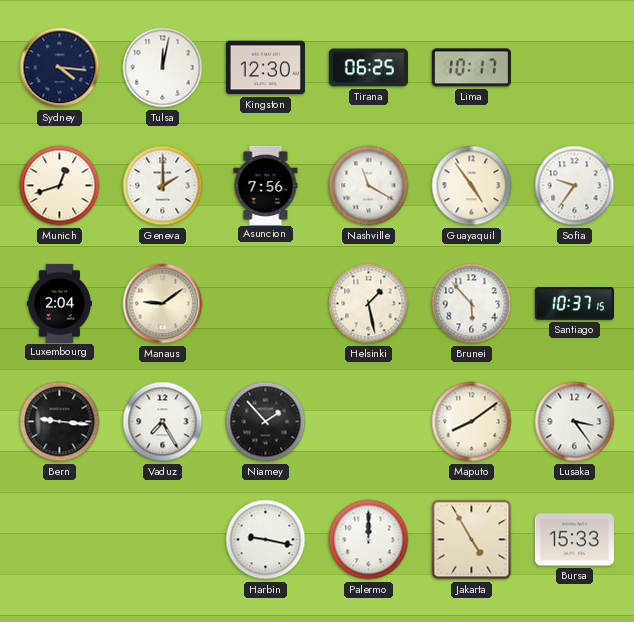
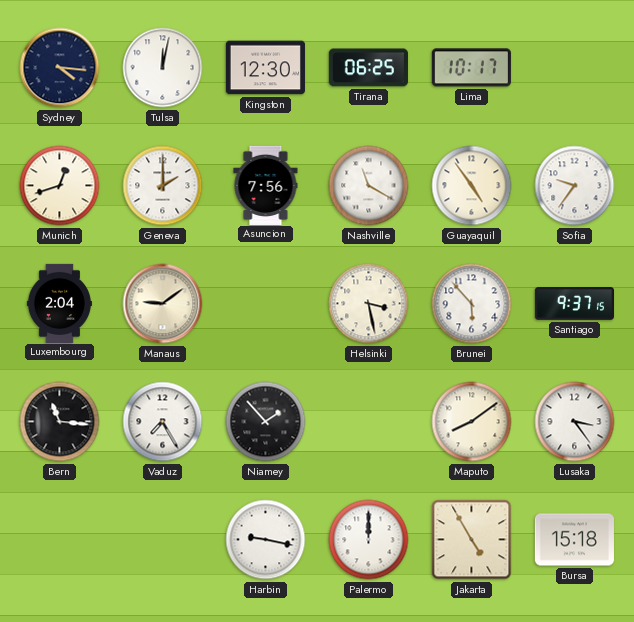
Helsinki: 1:28 -> 3:28 (369, 304)
Santiago: 10:37 -> 9:37 (574, 304)
Bern: 9:16 -> 11:16 (60, 422)
Bursa: 15:33 -> 15:18 (574, 540)
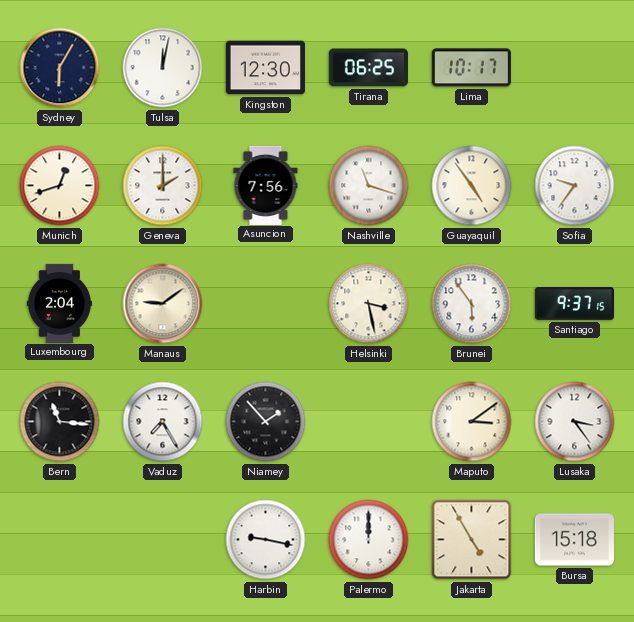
Sydney: 4:16 -> 6:05 (60, 68)
Nashville: 11:20 -> 11:18 (369, 186)
Brunei: 5:53 -> 5:54 (472, 304)
Maputo: 8:09 -> 3:09 (472, 422)
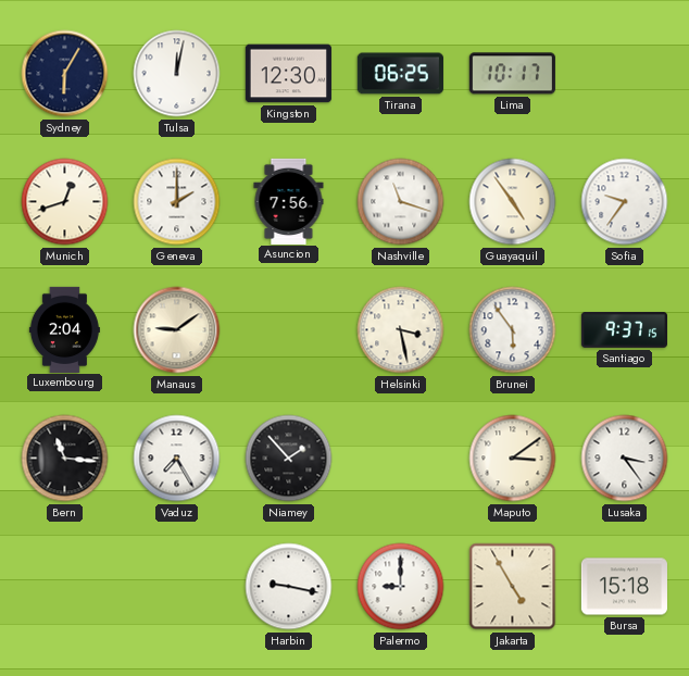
Palermo: 12:00 -> 9:00 (401, 587)
